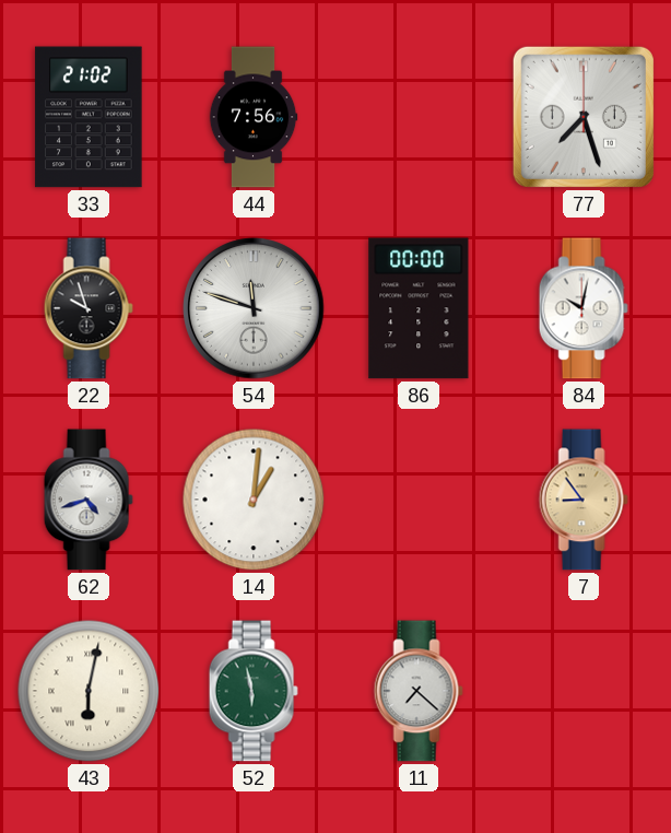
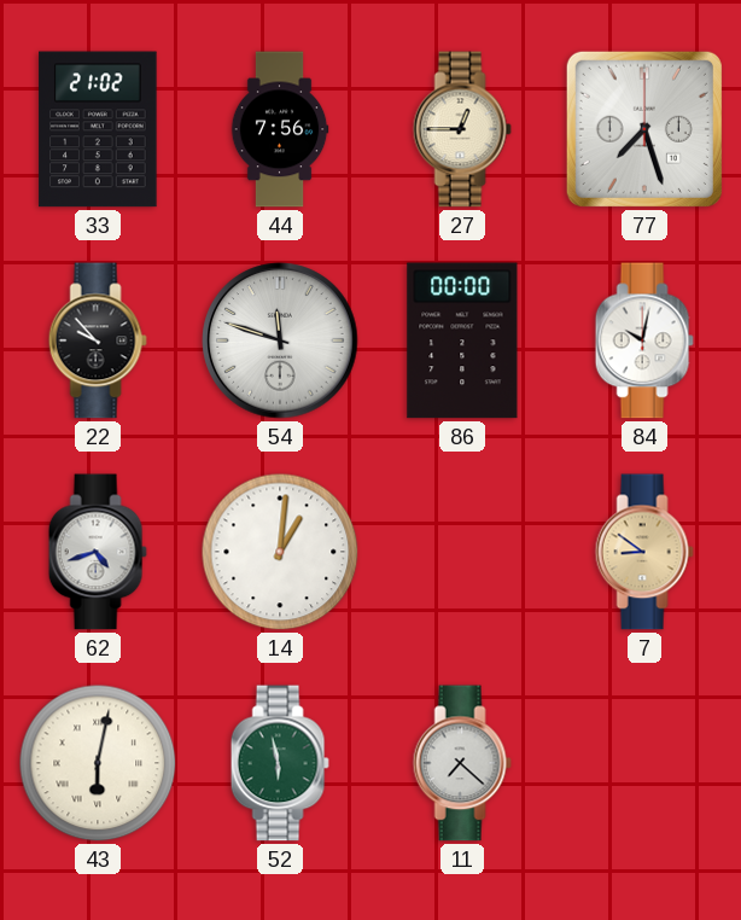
27: none -> 12:45 (462, 129)
22: 9:57 -> 9:53 (98, 340)
7: 8:54 -> 8:51 (644, 552)
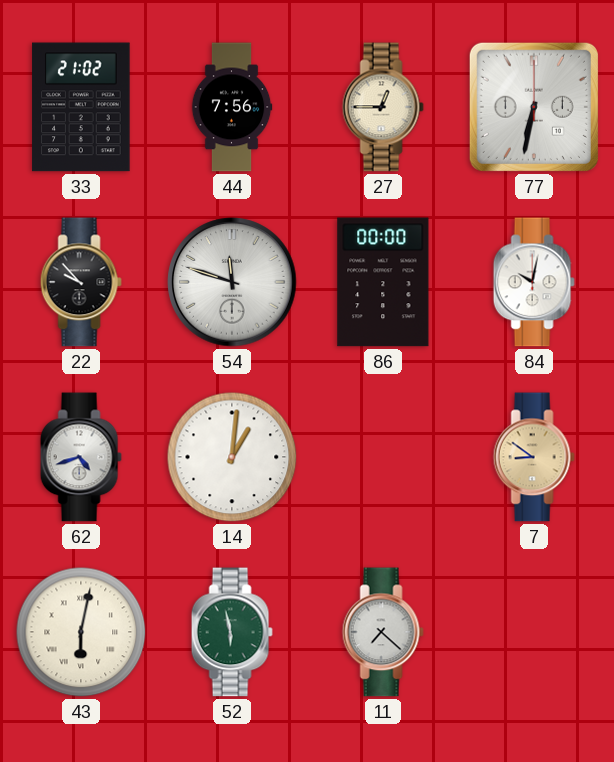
77: 7:27 -> 6:32 (534, 107)
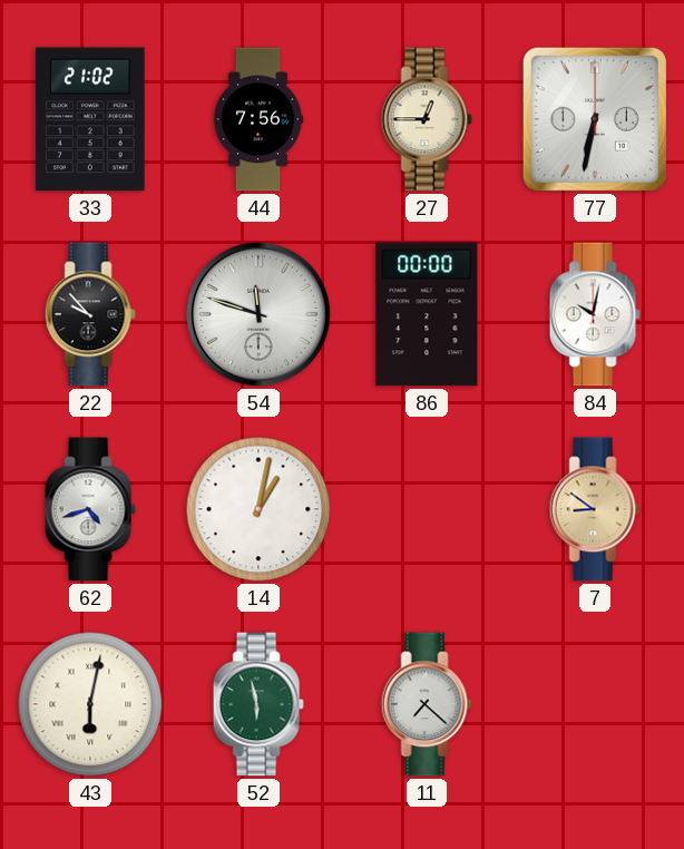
14: 1:01 -> 1:02 (258, 509)
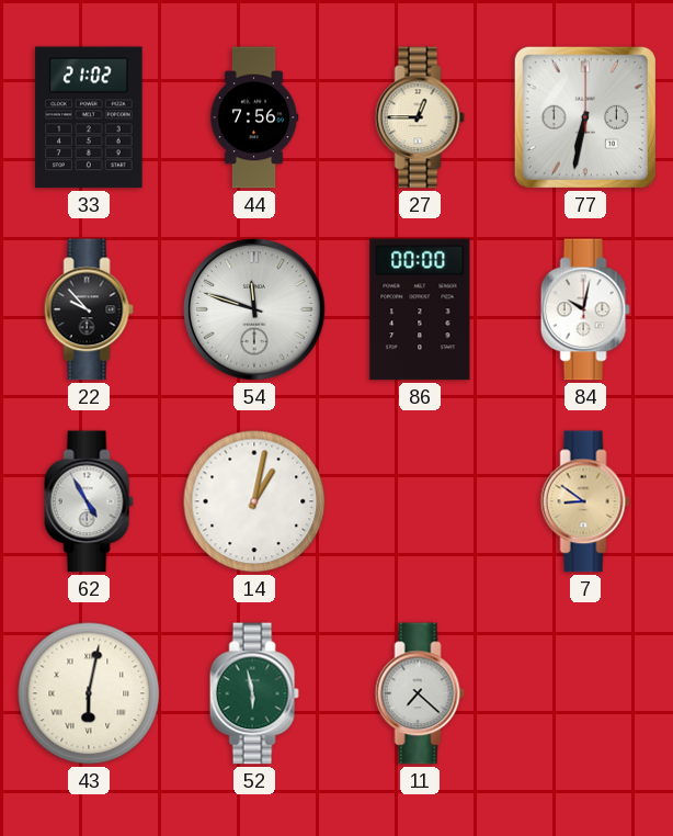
62: 4:42 -> 4:55 (89, 501)
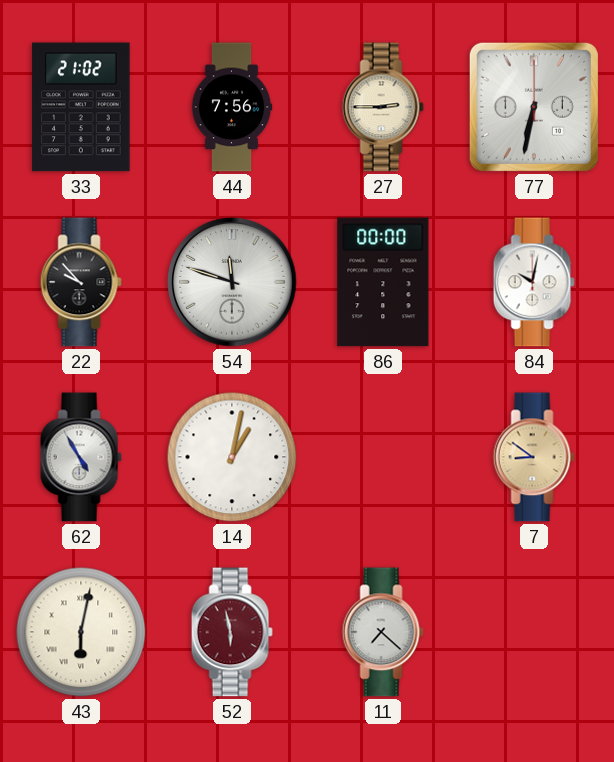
27: 12:45 -> 2:45 (383, 107)
52 dial: green -> burgundy (232, 632)
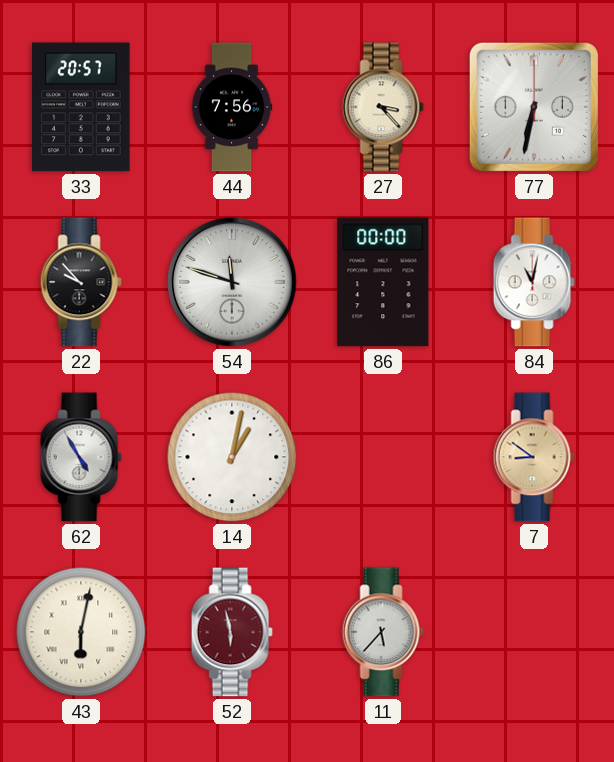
33: 21:02 -> 20:57 (81, 107)
27: 2:45 -> 3:23 (383, 107)
84: 10:02 -> 11:02 (534, 282)
11: 7:22 -> 5:37 (383, 632)
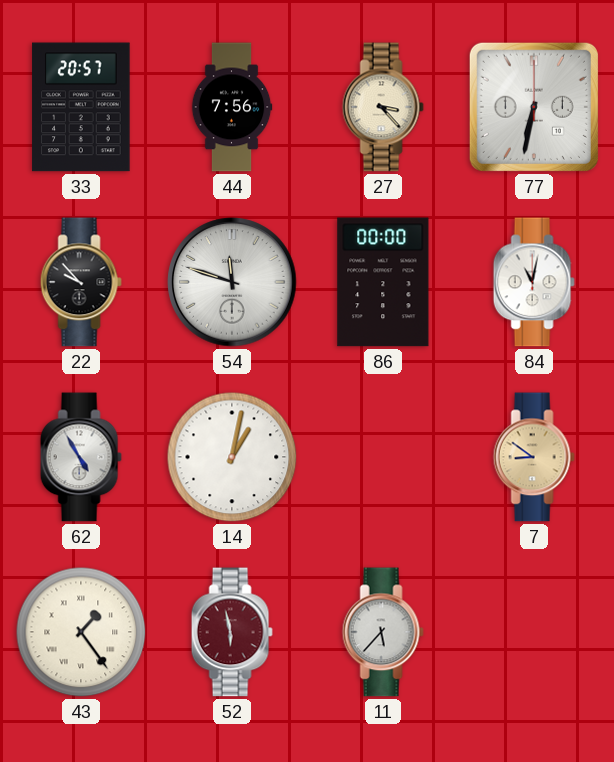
43: 6:02 -> 1:24 (81, 632)
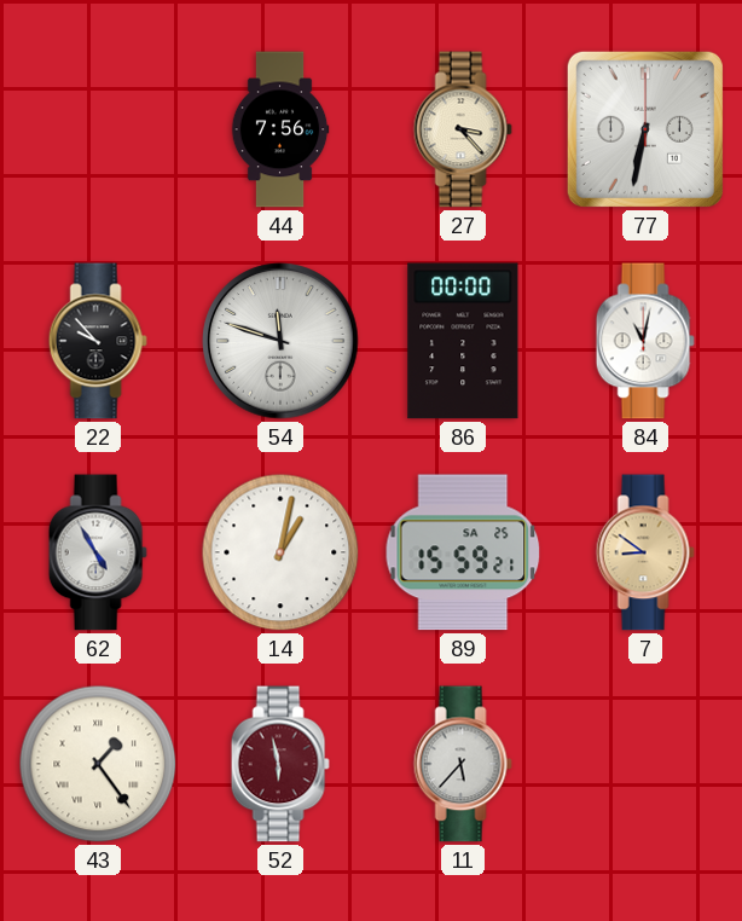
33: 20:57 -> none (81, 107)
89: none -> 15:59 (463, 552)
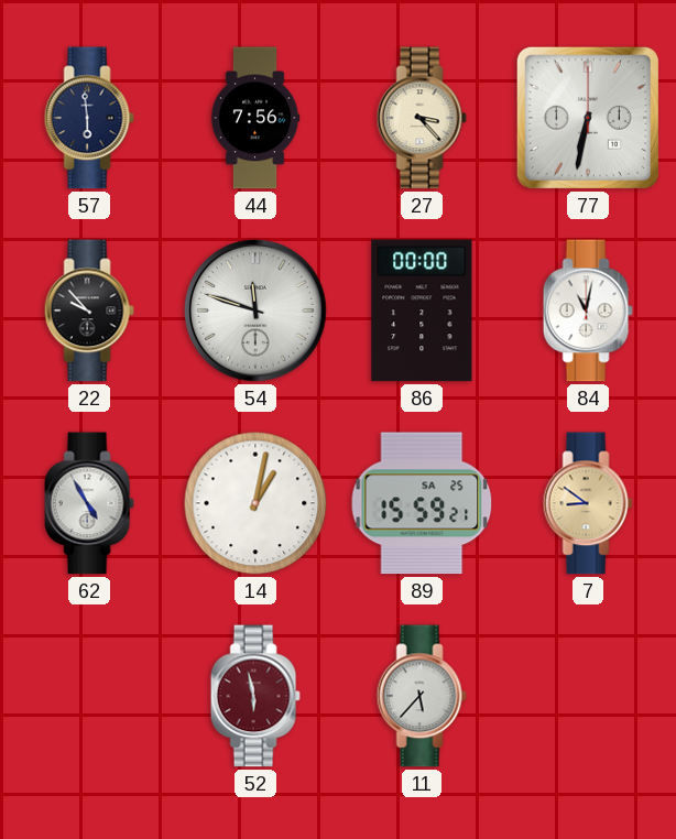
57: none -> 5:59 (89, 118)
43: 1:24 -> none (98, 764)
